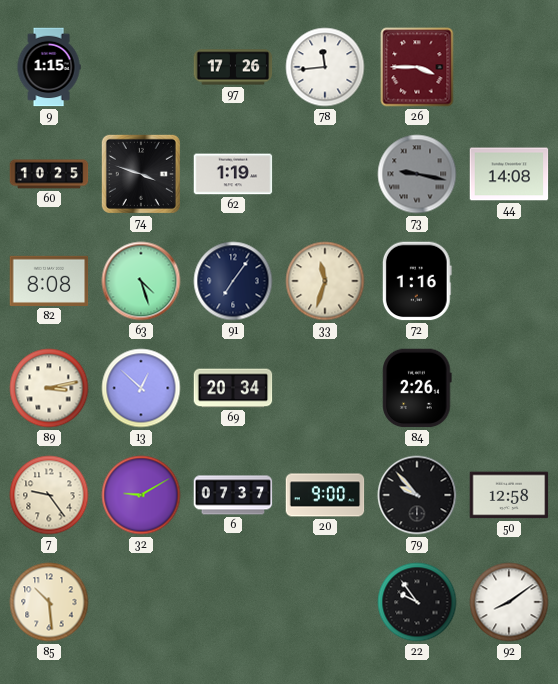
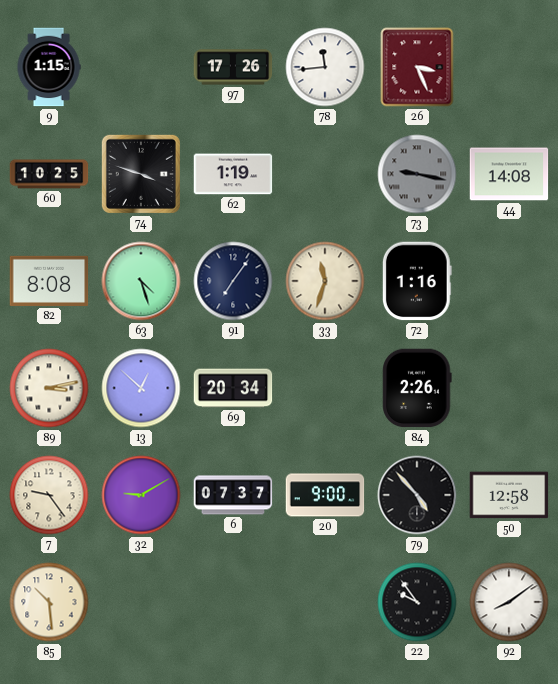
26: 3:45 -> 3:26 (417, 67)
79: 9:53 -> 4:53 (417, 495)
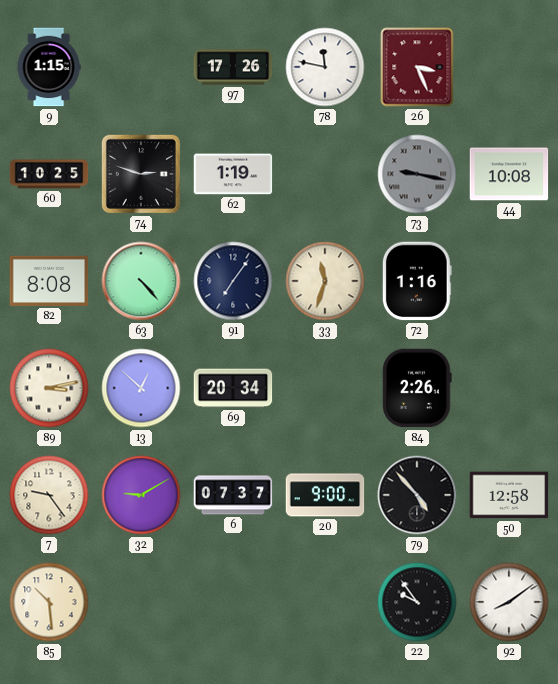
78: 11:44 -> 11:47 (325, 67)
74: 3:48 -> 2:48 (141, 174)
44: 14:08 -> 10:08 (509, 174)
63: 4:27 -> 4:23 (141, 281)
